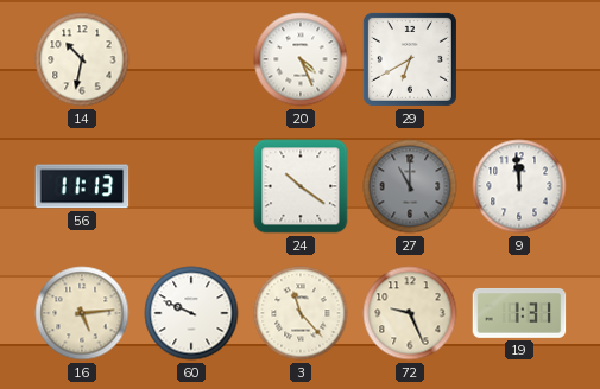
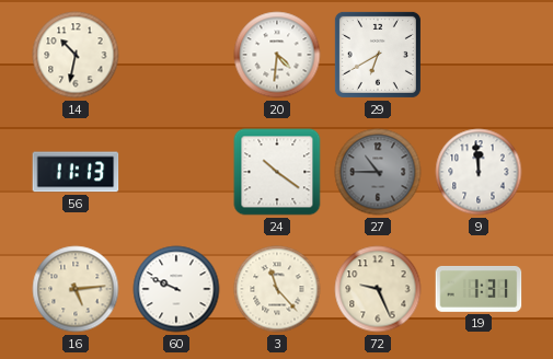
20: 4:26 -> 4:31 (277, 55)
27: 11:00 -> 10:45 (378, 172)
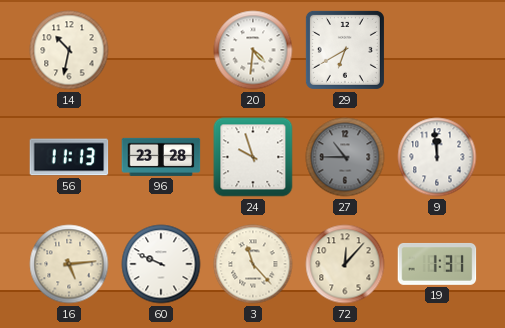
96: none -> 23:28 (161, 157)
24: 10:21 -> 9:57 (253, 157)
72: 9:26 -> 12:07 (345, 264)
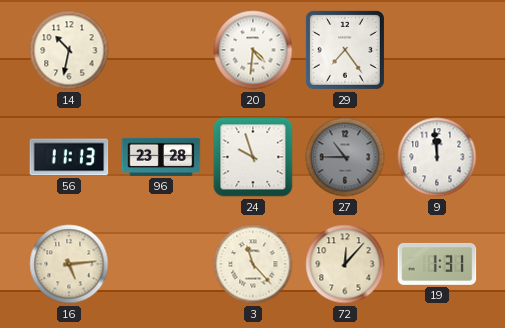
29: 6:40 -> 7:24 (345, 50)
60: 9:49 -> none (161, 264)
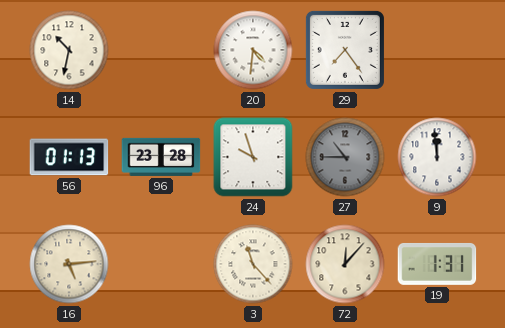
56: 11:13 -> 01:13 (69, 157)
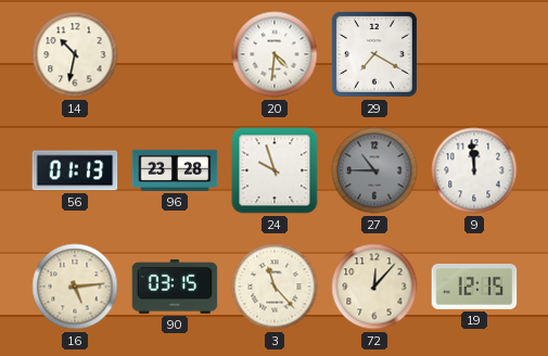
29: 7:24 -> 7:20 (374, 54)
90: none -> 03:15 (175, 288)
19: 1:31 -> 12:15 (474, 287)
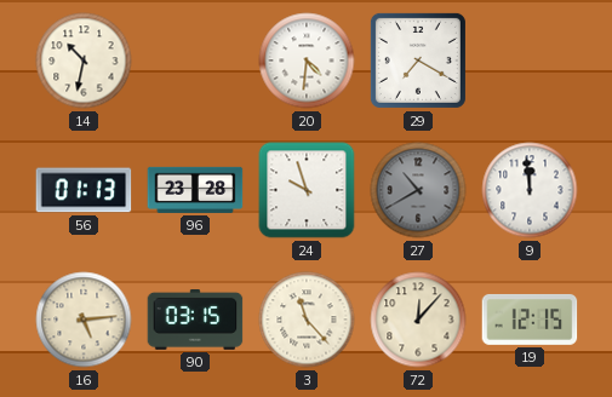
27: 10:45 -> 10:40 (418, 190)
